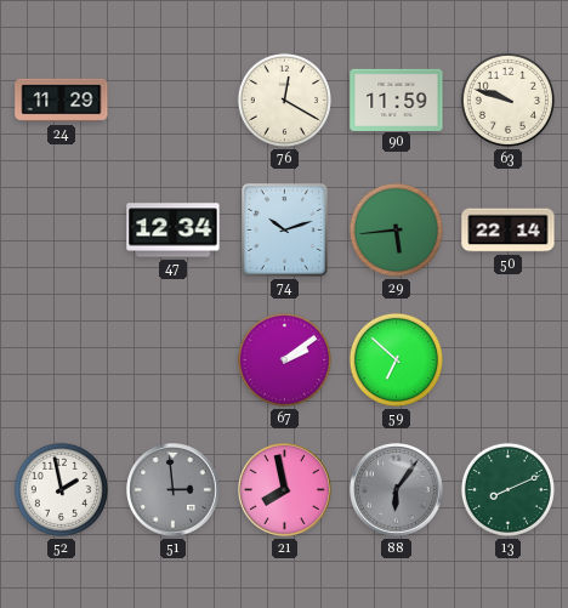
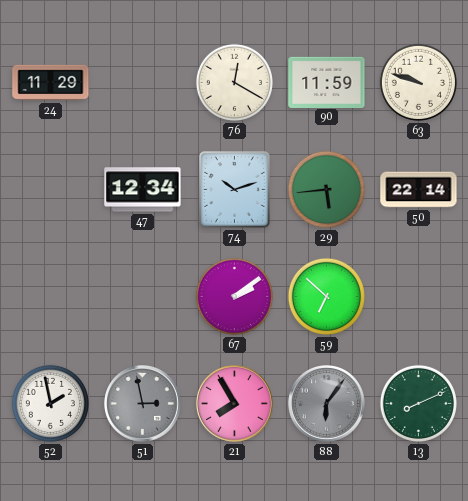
51: 2:59 -> 2:58 (143, 404)
21: 7:58 -> 7:55 (235, 404)
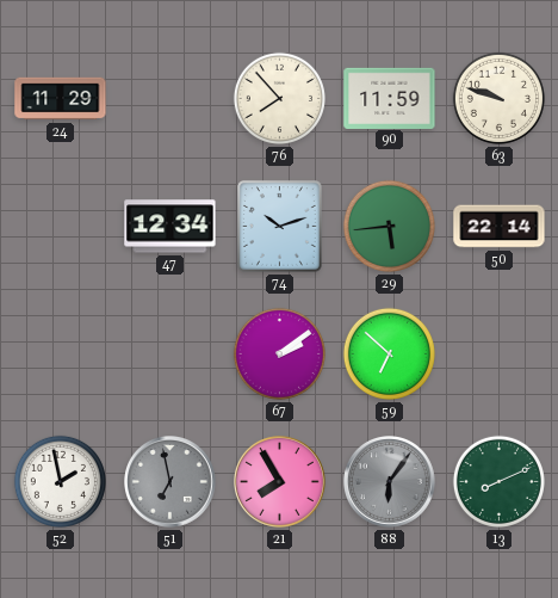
76: 12:20 -> 7:53 (279, 98)
51: 2:58 -> 6:58 (170, 482)
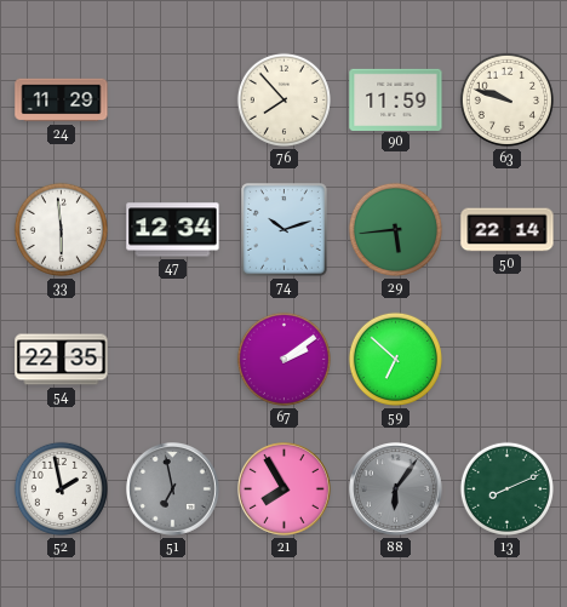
33: none -> 5:59 (61, 229)
54: none -> 22:35 (62, 360)
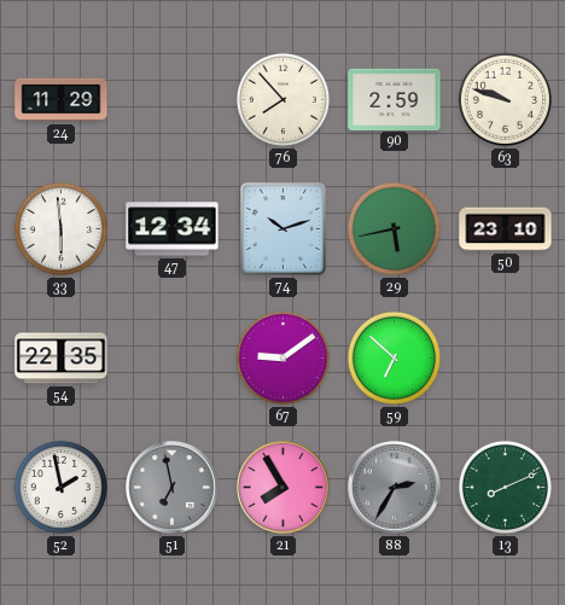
90: 11:59 -> 2:59 (395, 99)
29: 5:44 -> 5:43 (394, 228)
50: 22:14 -> 23:10 (506, 229)
67: 2:09 -> 9:09 (282, 357)
88: 6:06 -> 2:35 (395, 488)
